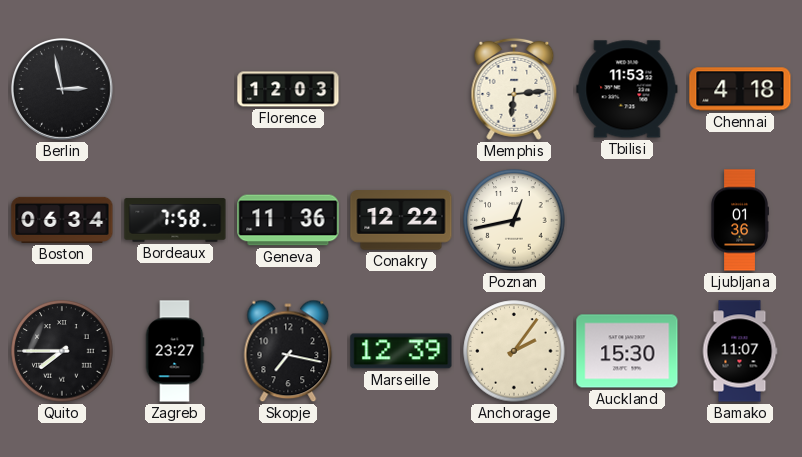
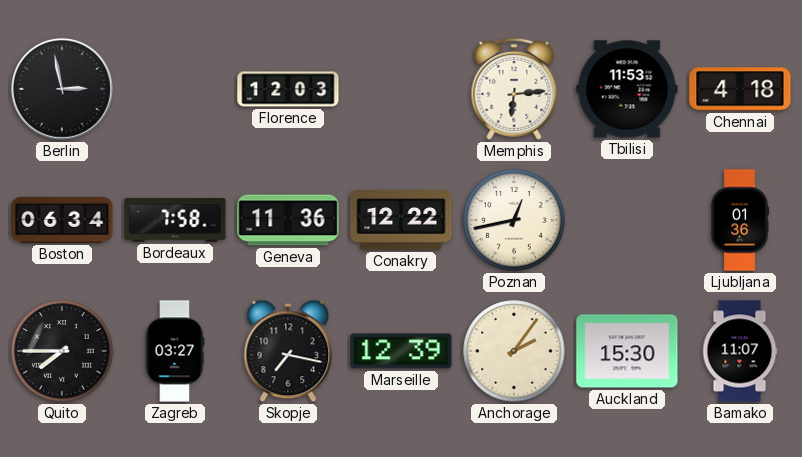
Zagreb: 23:27 -> 03:27 (175, 351)
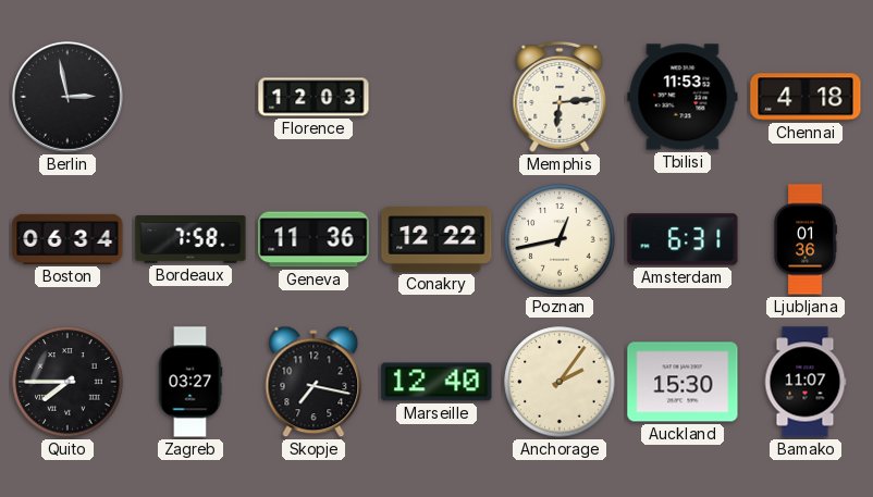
Amsterdam: none -> 6:31 (683, 239)
Marseille: 12:39 -> 12:40 (436, 382)
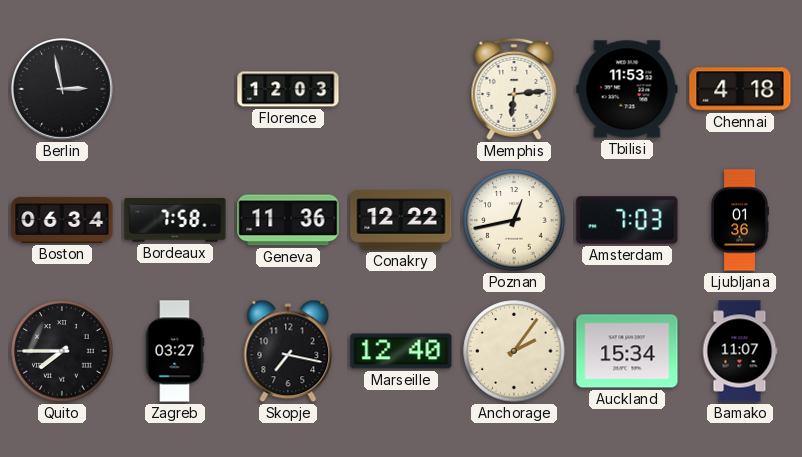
Amsterdam: 6:31 -> 7:03 (627, 220)
Auckland: 15:30 -> 15:34 (627, 351)
